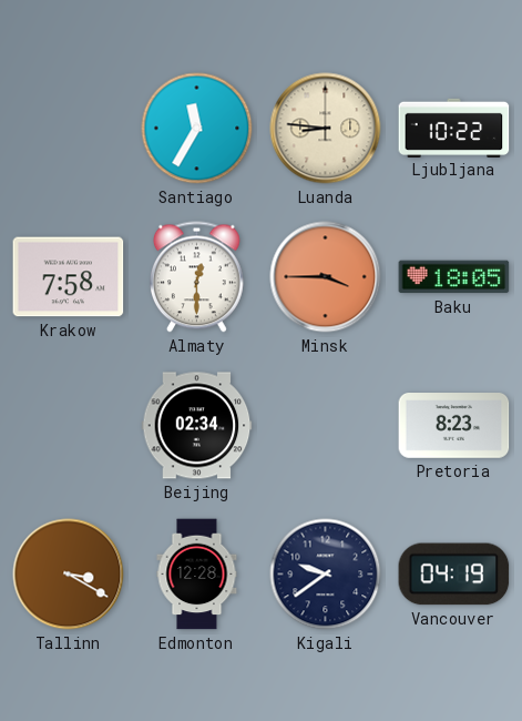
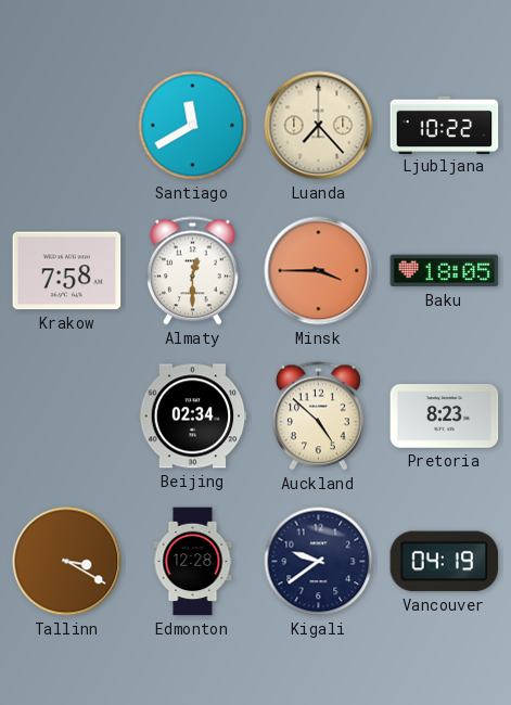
Santiago: 11:35 -> 11:40 (193, 126)
Luanda: 8:46 -> 7:23 (319, 126)
Auckland: none -> 4:52 (318, 416)
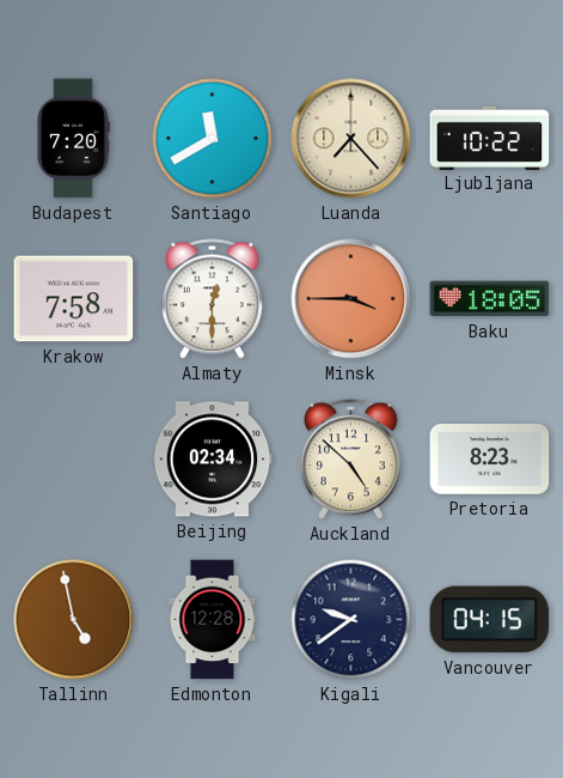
Budapest: none -> 7:20 (73, 139)
Tallinn: 3:20 -> 4:58 (74, 620)
Vancouver: 04:19 -> 04:15 (490, 620)
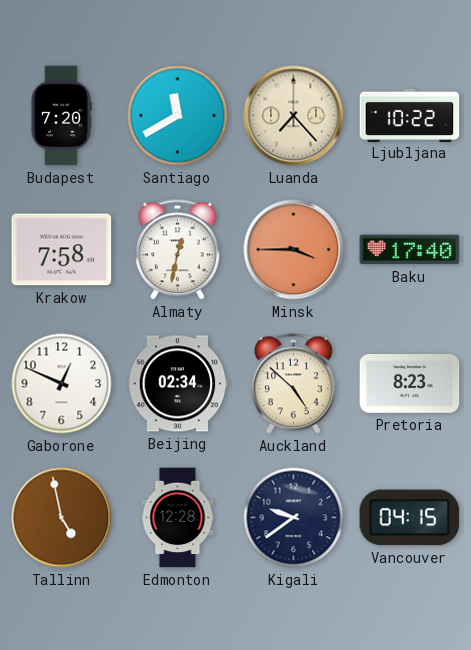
Almaty: 12:30 -> 12:32 (177, 250)
Baku: 18:05 -> 17:40 (410, 250)
Gaborone: none -> 12:49 (62, 384)
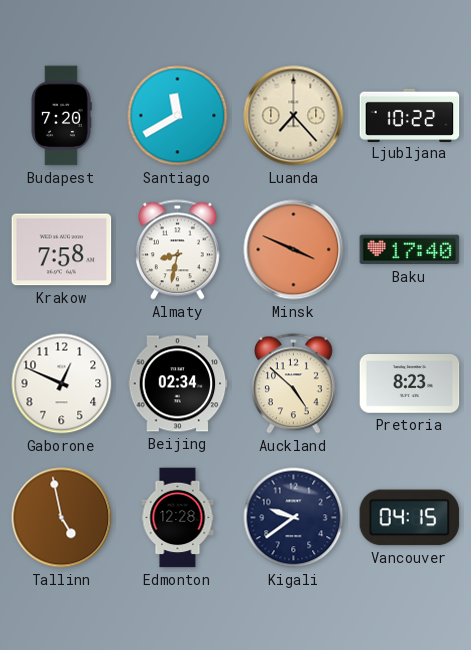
Almaty: 12:32 -> 8:32 (177, 250)
Minsk: 3:45 -> 3:49 (294, 250)
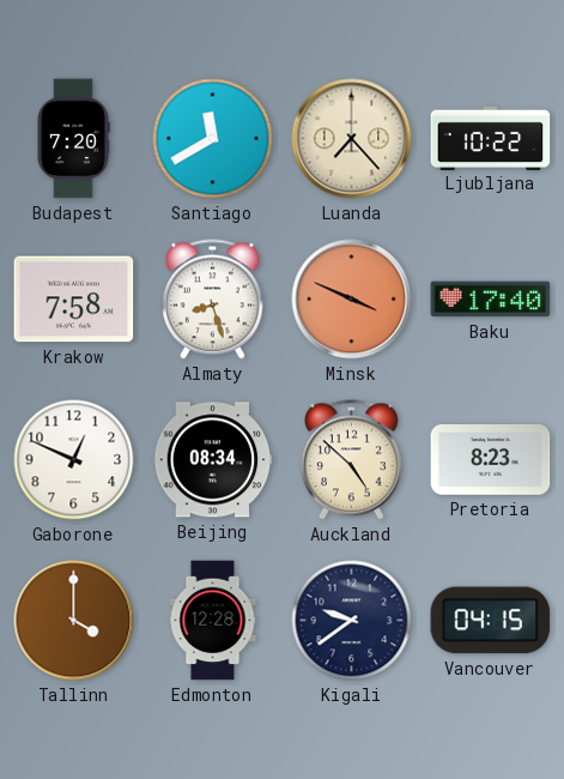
Almaty: 8:32 -> 8:27 (212, 300)
Beijing: 02:34 -> 08:34 (213, 460)
Tallinn: 4:58 -> 4:00 (74, 621)
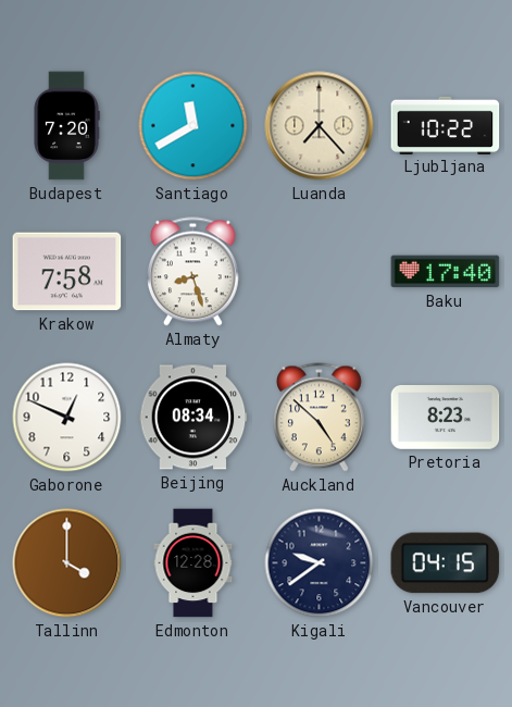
Minsk: 3:49 -> none (352, 300)
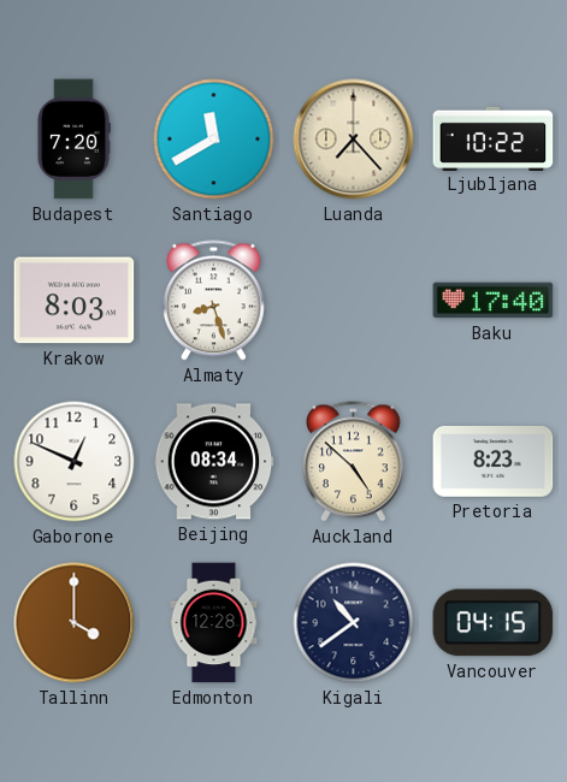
Krakow: 7:58 -> 8:03 (75, 301)
Kigali: 9:39 -> 10:39 (354, 623)
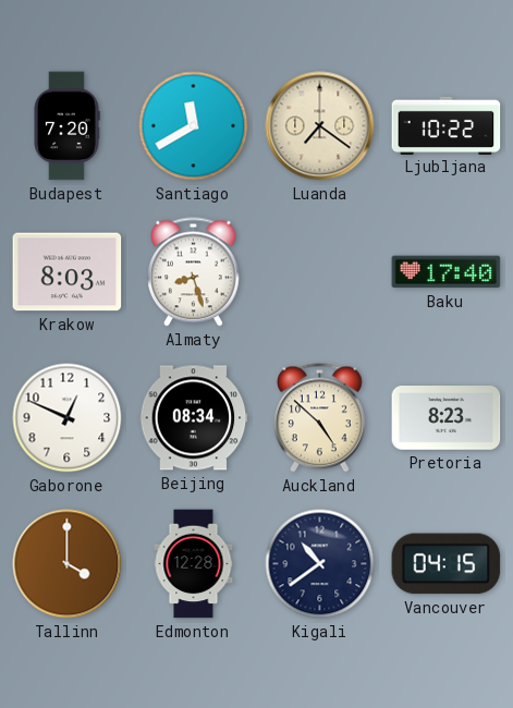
Luanda: 7:23 -> 7:21 (320, 126)
